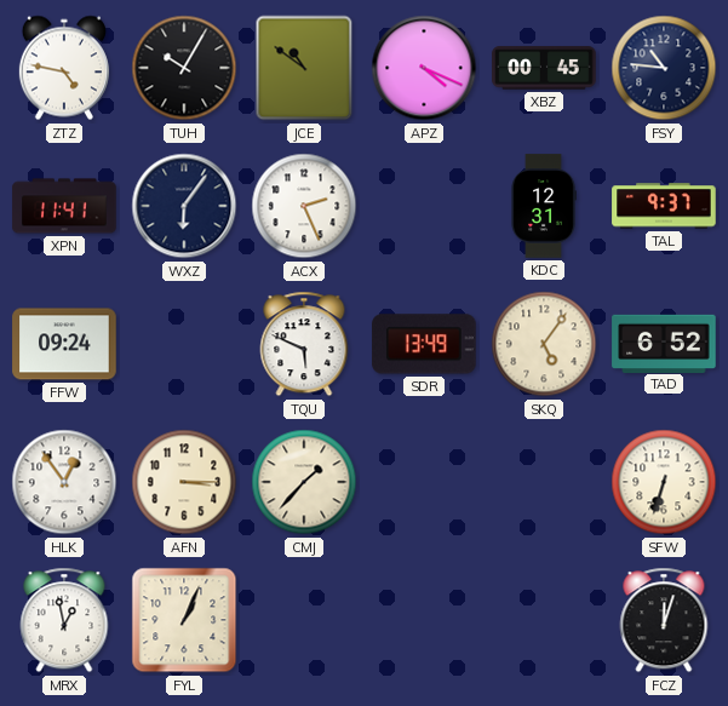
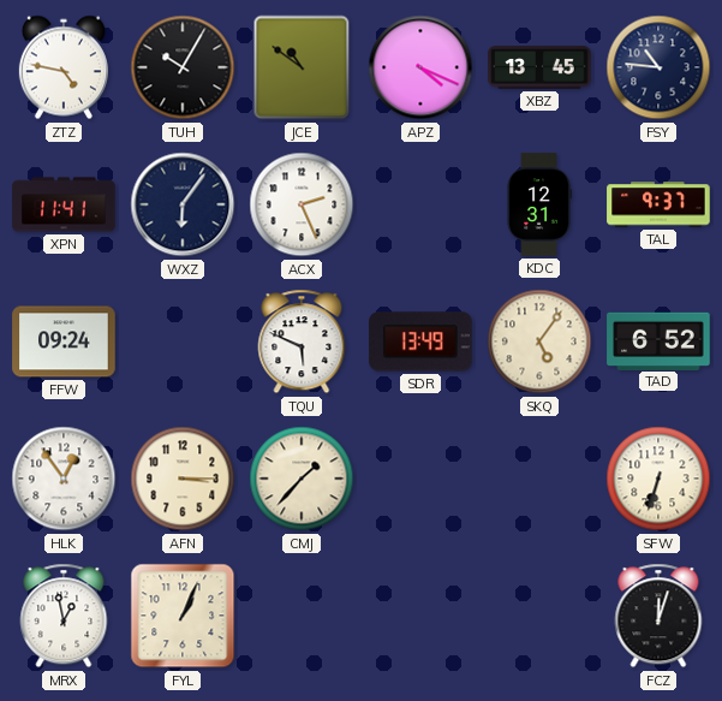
XBZ: 00:45 -> 13:45 (539, 67)
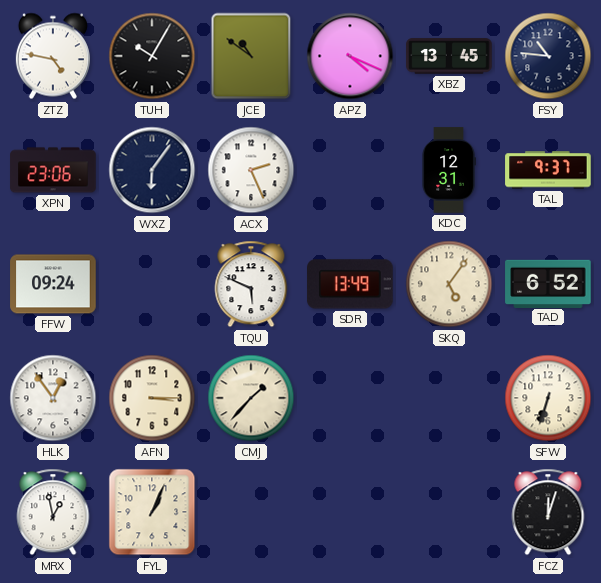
XPN: 11:41 -> 23:06 (53, 170)
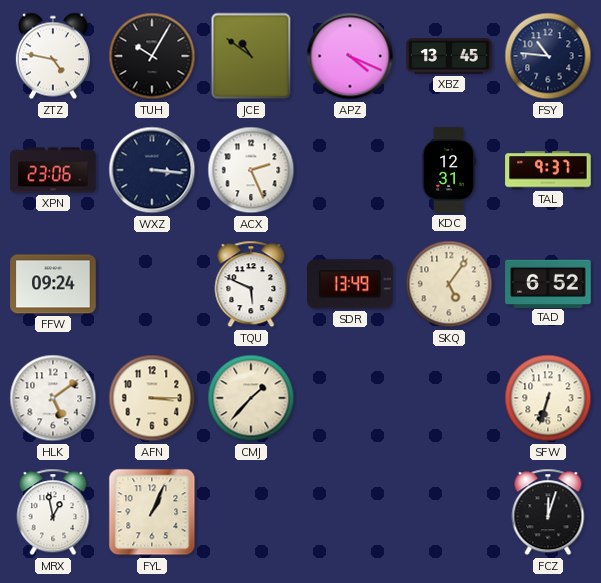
WXZ: 6:06 -> 3:16 (152, 170)
HLK: 12:54 -> 5:09 (53, 398)
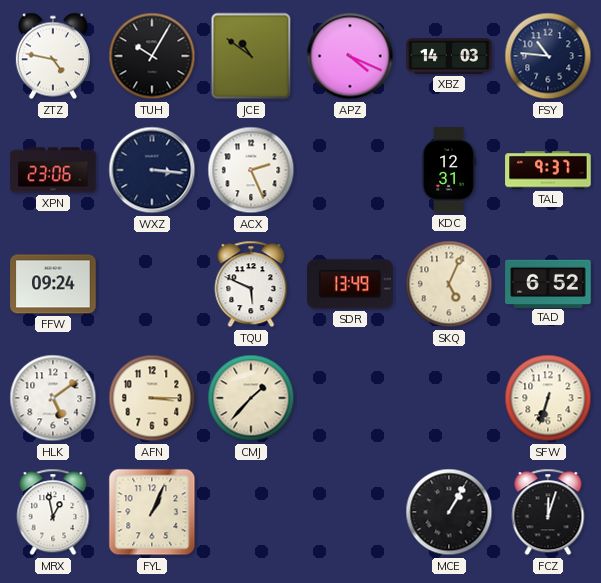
XBZ: 13:45 -> 14:03 (449, 56)
SKQ: 5:06 -> 5:04 (449, 284)
MCE: none -> 1:05 (449, 512)
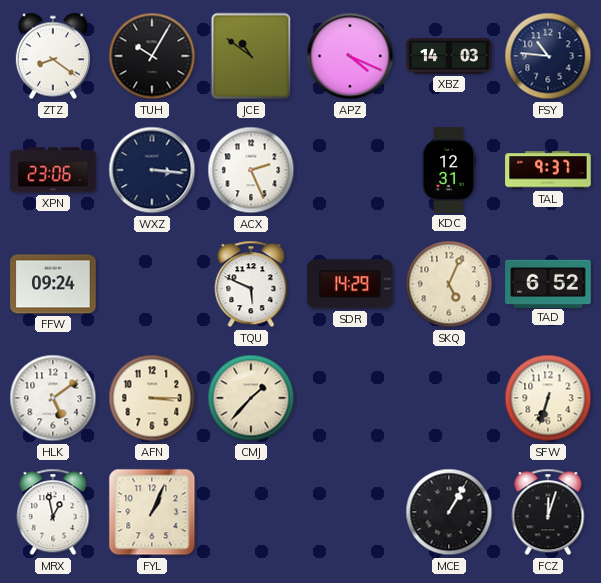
ZTZ: 4:47 -> 8:21 (53, 56)
SDR: 13:49 -> 14:29 (350, 284)
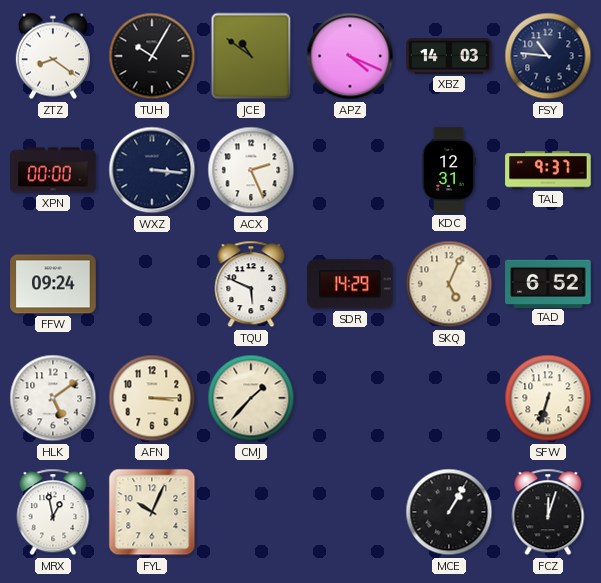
XPN: 23:06 -> 00:00 (53, 170)
FYL: 1:04 -> 10:04 (152, 512)
